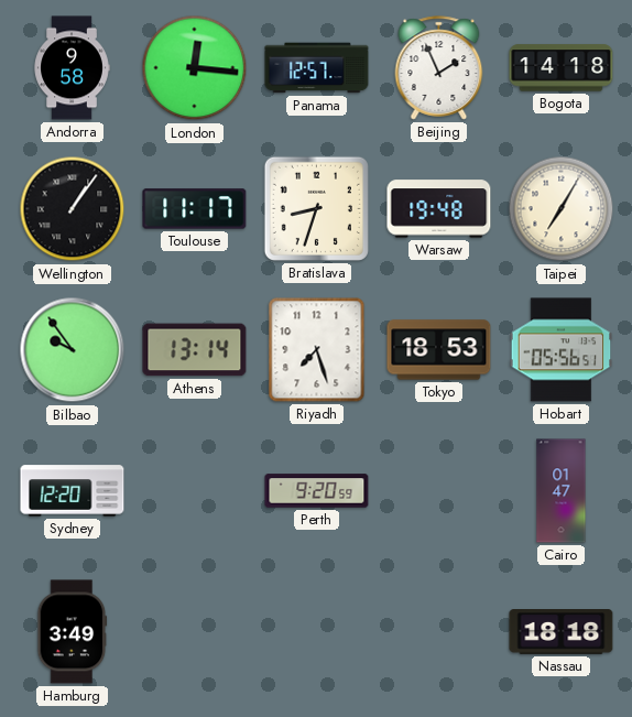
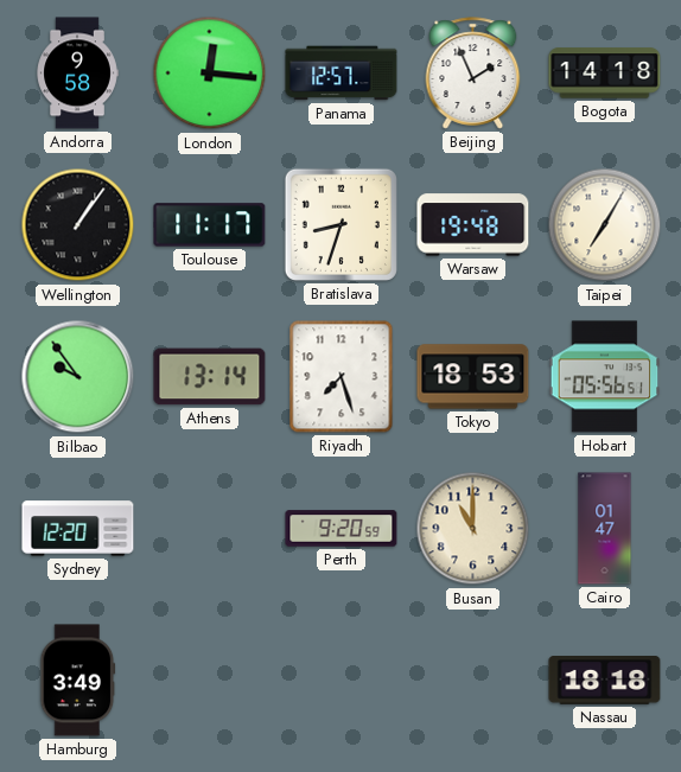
Busan: none -> 11:00 (473, 529)
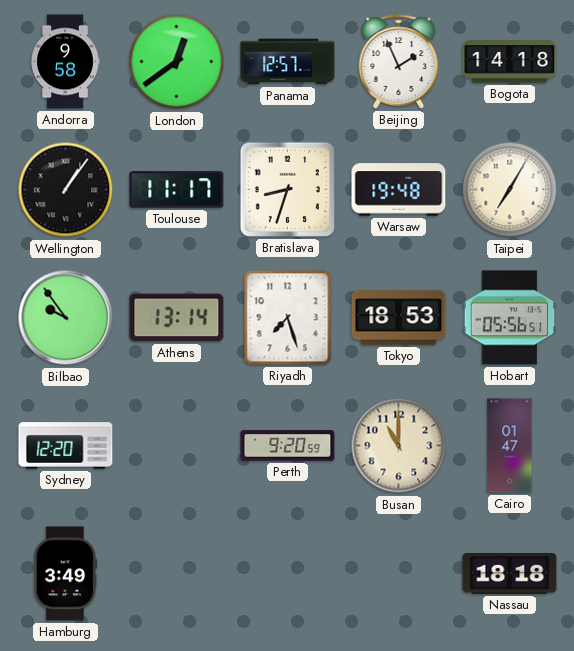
London: 12:16 -> 12:39 (177, 62)
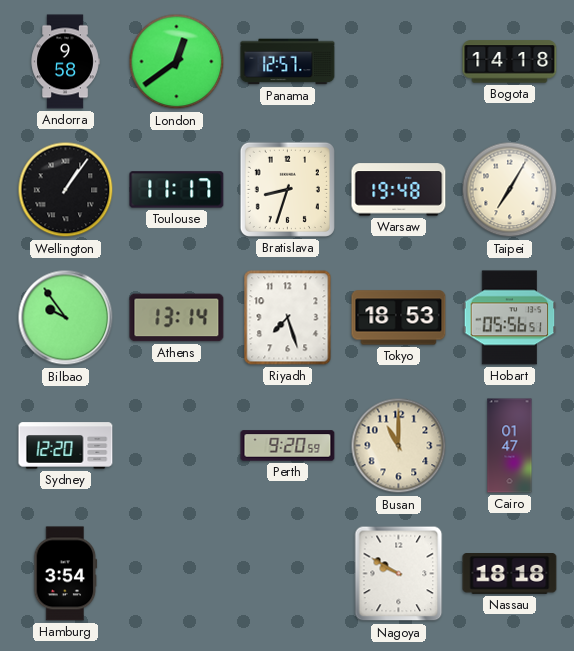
Beijing: 1:56 -> none (399, 62)
Hamburg: 3:49 -> 3:54 (66, 574)
Nagoya: none -> 9:50 (399, 574)
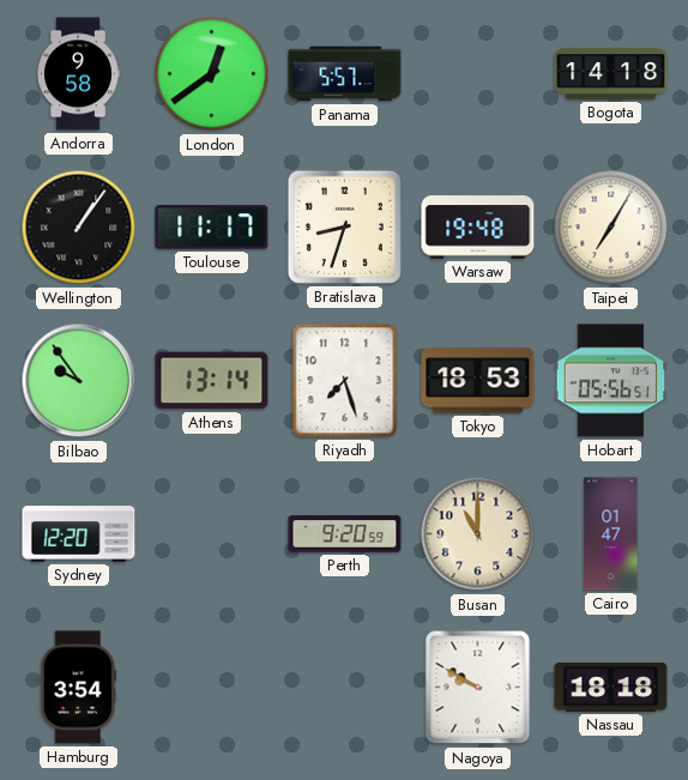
Panama: 12:57 -> 5:57 (345, 74)
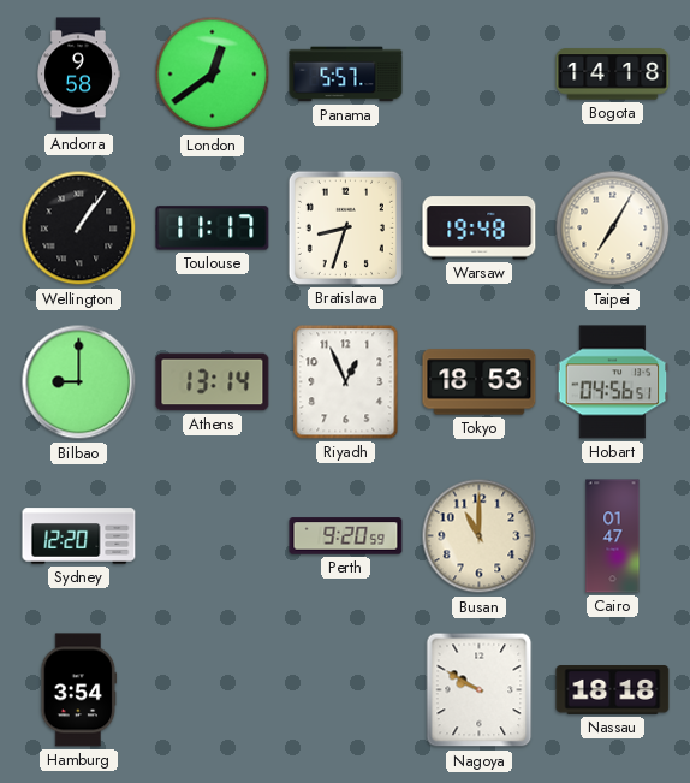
Bilbao: 9:54 -> 9:00 (79, 382)
Riyadh: 7:27 -> 12:56 (346, 382)
Hobart: 05:56 -> 04:56 (613, 382)
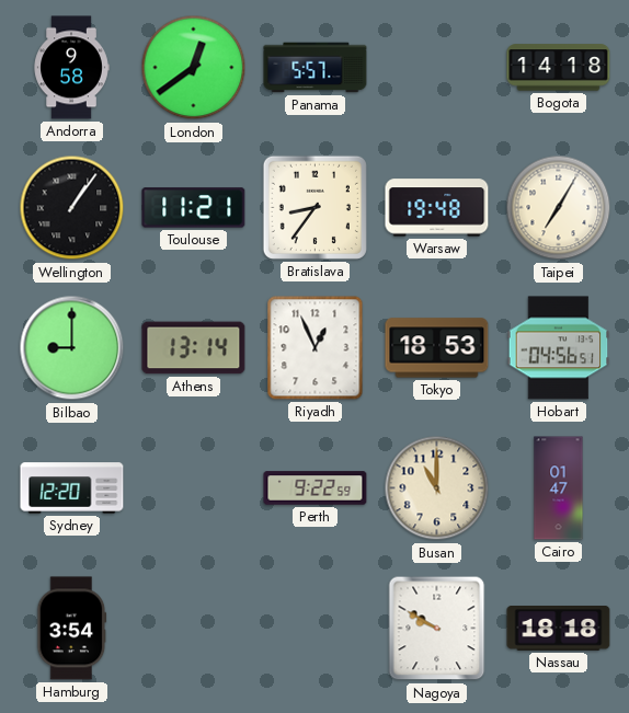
Toulouse: 11:17 -> 11:21 (194, 208)
Bratislava: 8:33 -> 8:36 (314, 207)
Perth: 9:20 -> 9:22 (316, 488)
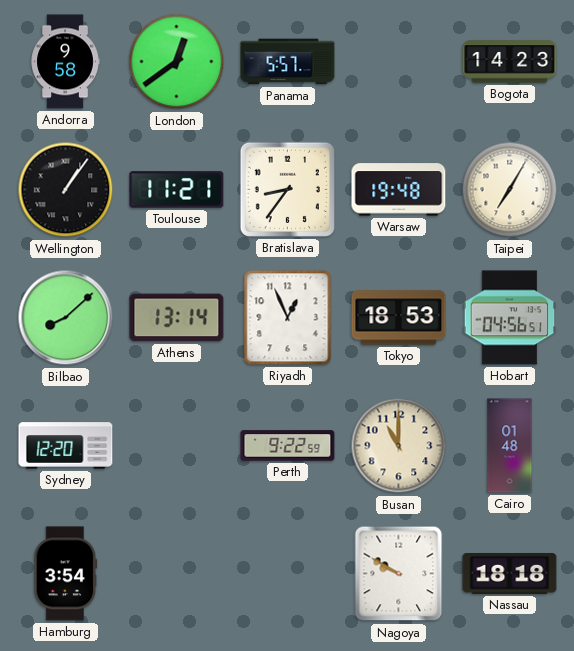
Bogota: 14:18 -> 14:23 (510, 62)
Bilbao: 9:00 -> 8:08 (66, 318)
Cairo: 01:47 -> 01:48 (510, 446)
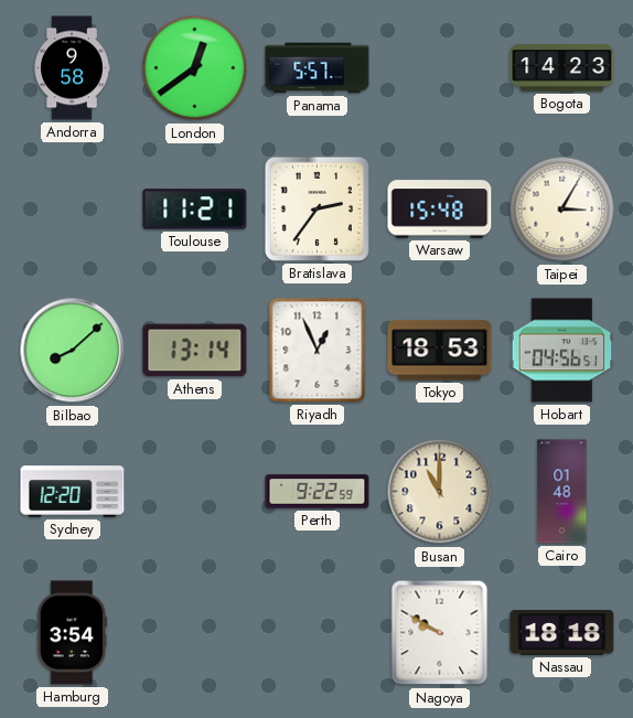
Wellington: 1:06 -> none (66, 190)
Bratislava: 8:36 -> 2:36 (316, 208)
Warsaw: 19:48 -> 15:48 (440, 210)
Taipei: 7:05 -> 3:05 (562, 210)
